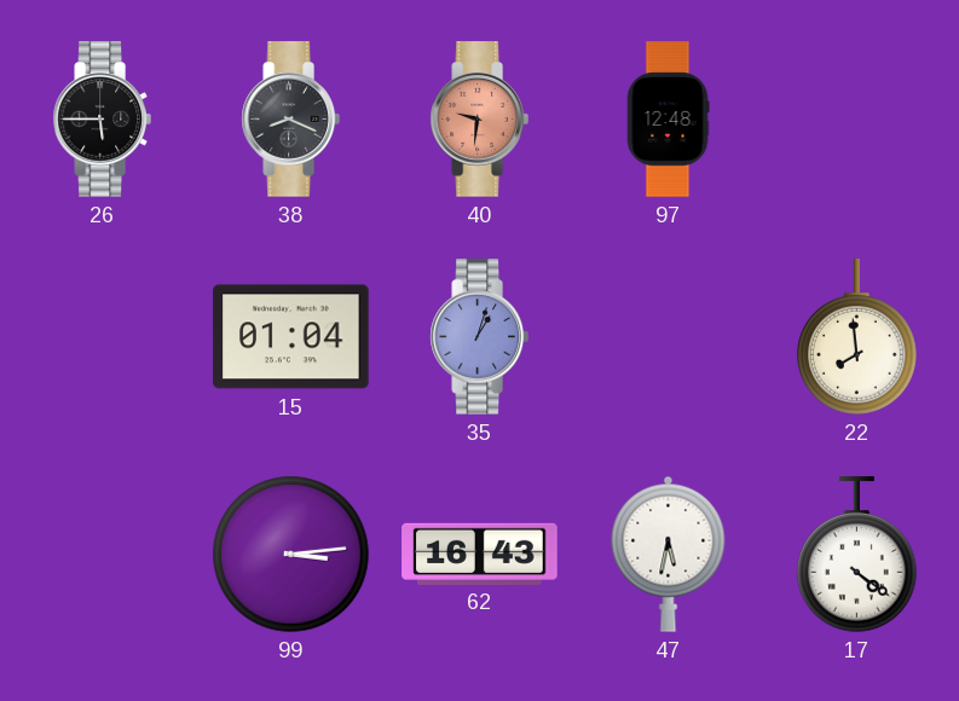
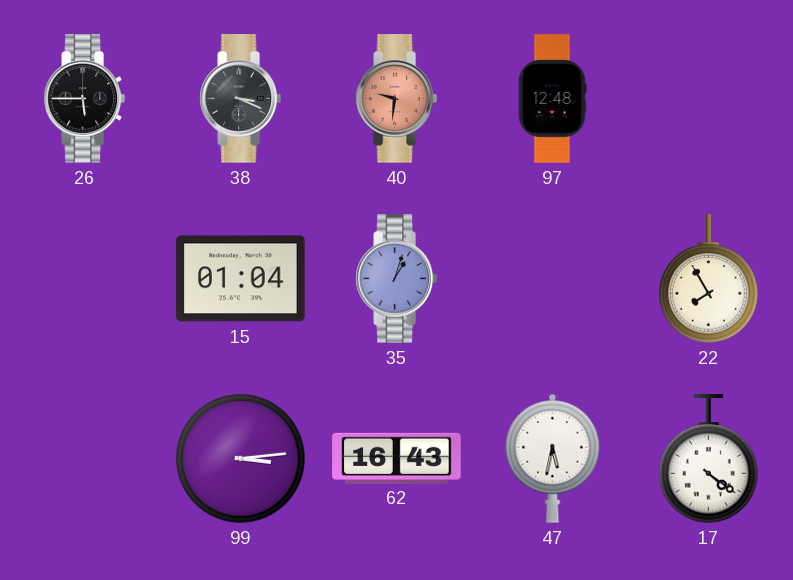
38: 8:19 -> 3:19 (240, 99)
22: 7:59 -> 7:55 (709, 279)
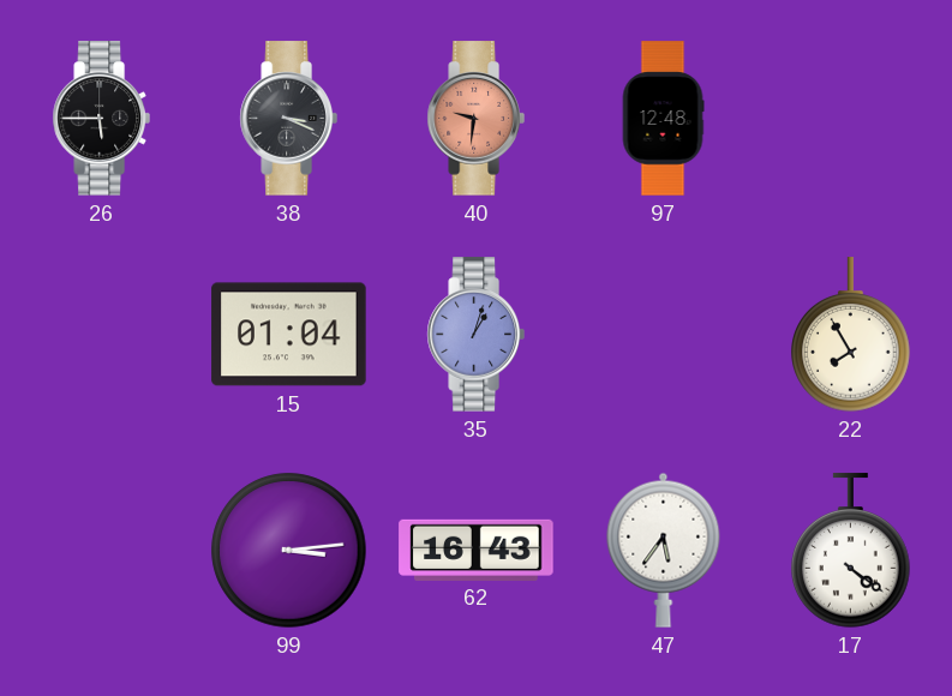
47: 5:32 -> 5:36 (664, 550)
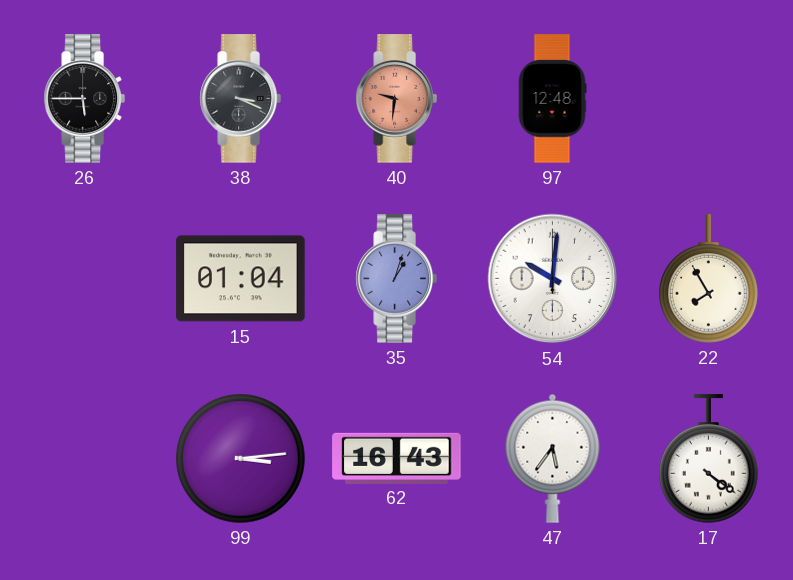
54: none -> 10:01 (553, 279)
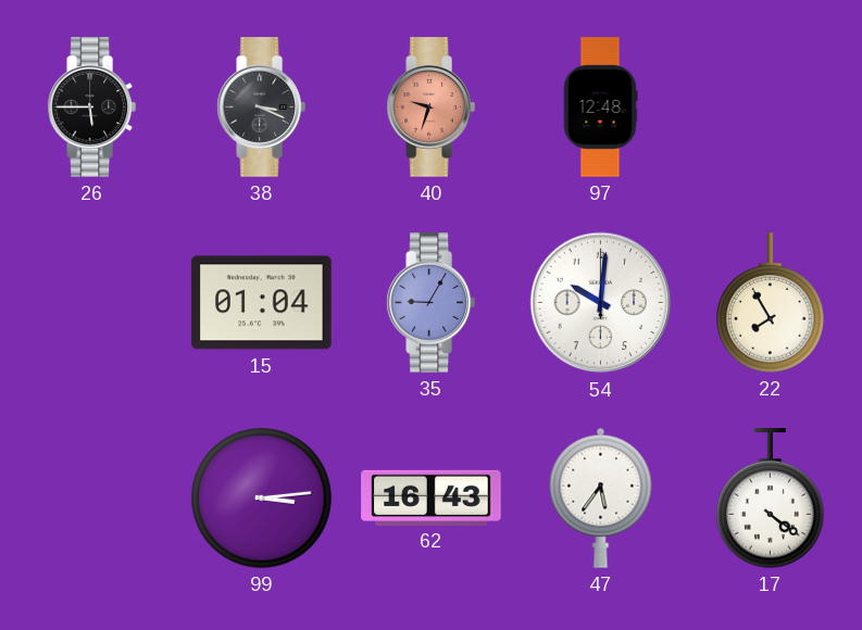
40: 9:31 -> 9:33 (430, 108)
35: 1:03 -> 9:05 (430, 303)
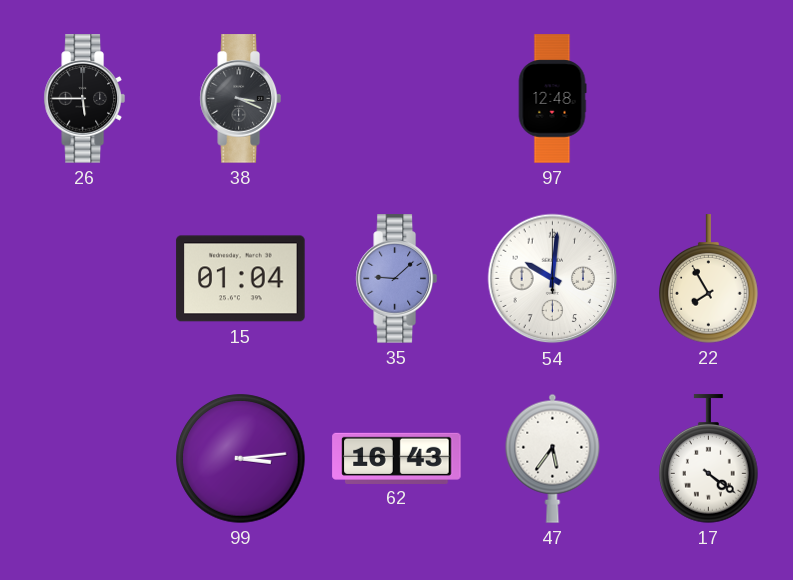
40: 9:33 -> none (430, 108)
35: 9:05 -> 9:08 (396, 279)
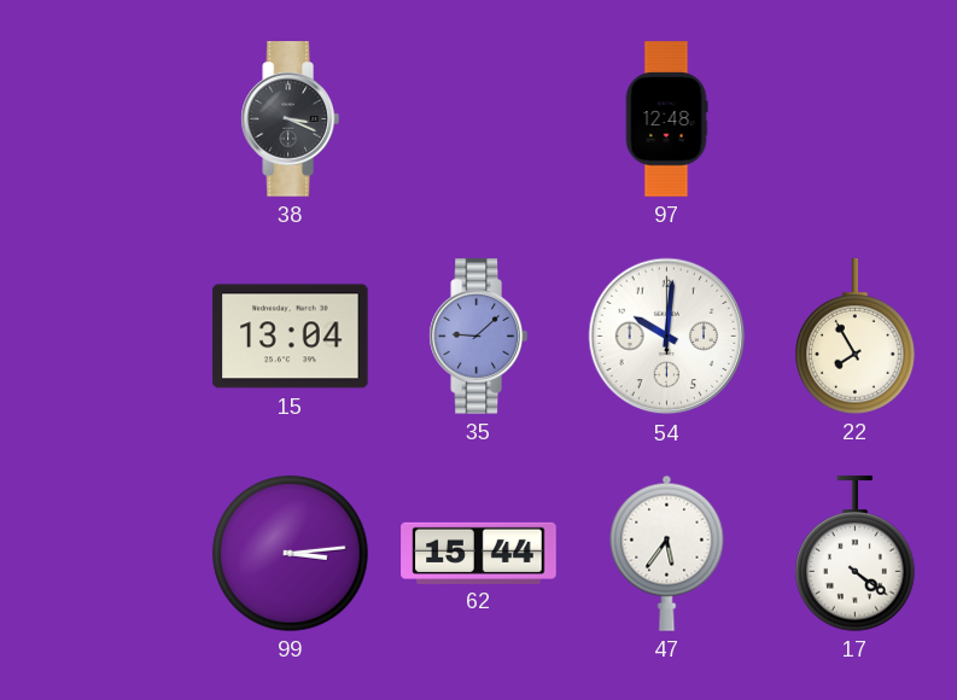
26: 5:45 -> none (84, 99)
15: 01:04 -> 13:04 (291, 337)
62: 16:43 -> 15:44 (479, 553)
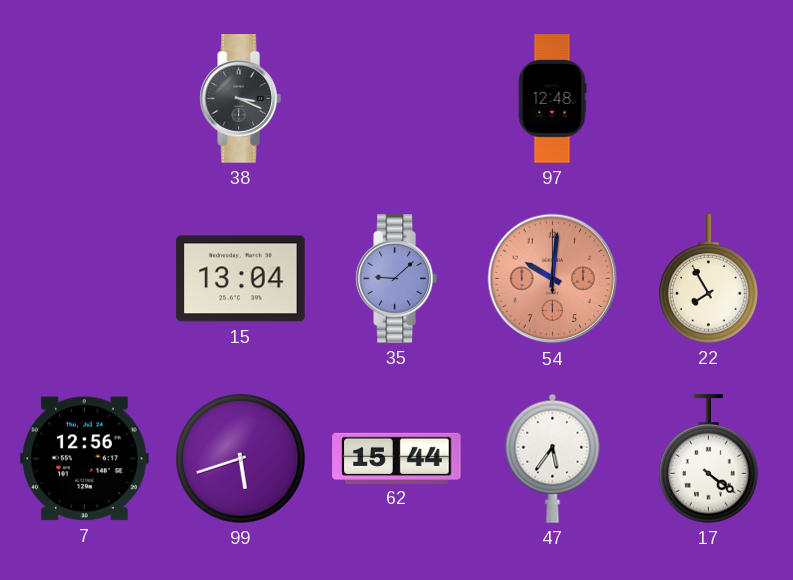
54 dial: white -> salmon (553, 279)
7: none -> 12:56 (85, 459)
99: 3:14 -> 5:42 (241, 459)
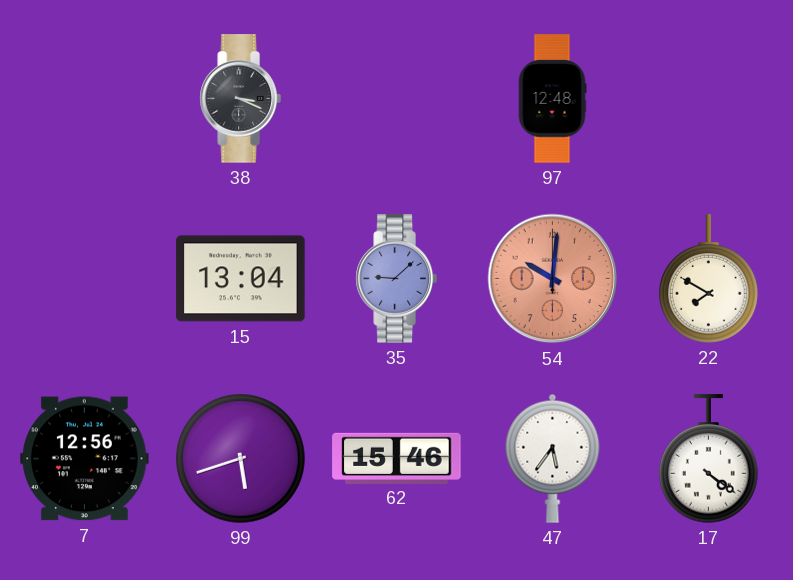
22: 7:55 -> 7:50 (709, 279)
62: 15:44 -> 15:46 (397, 458)
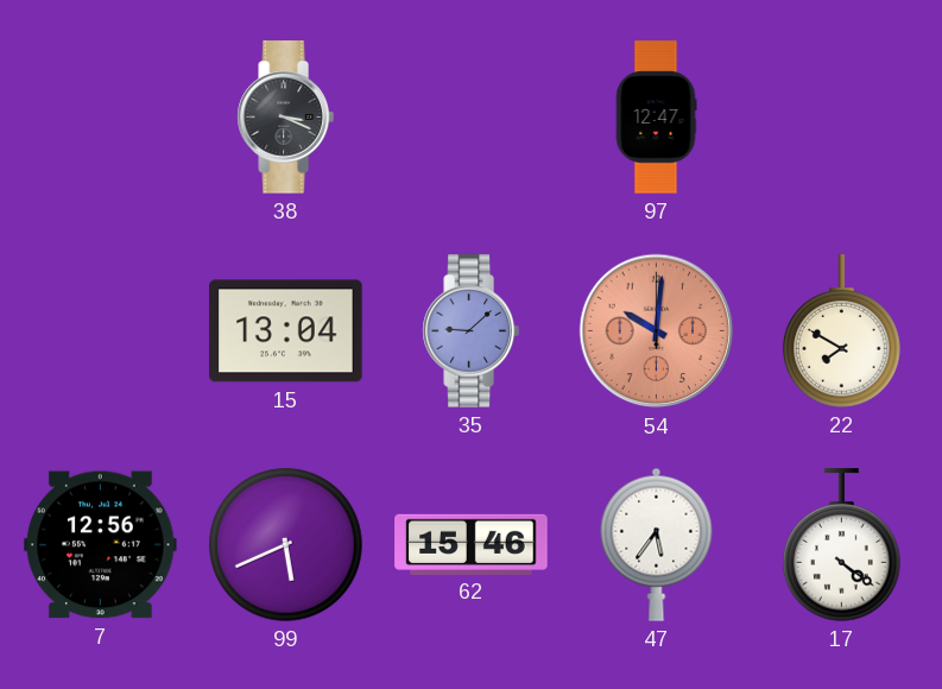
97: 12:48 -> 12:47 (656, 118)
99: 5:42 -> 5:41 (286, 545)
